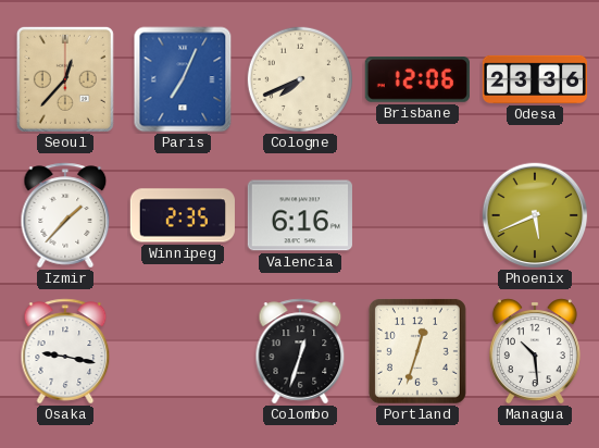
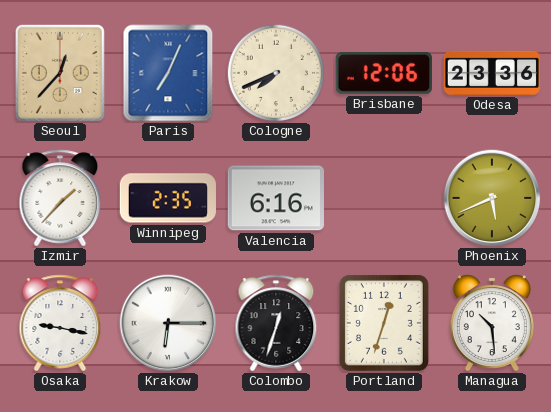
Krakow: none -> 6:15 (168, 323)
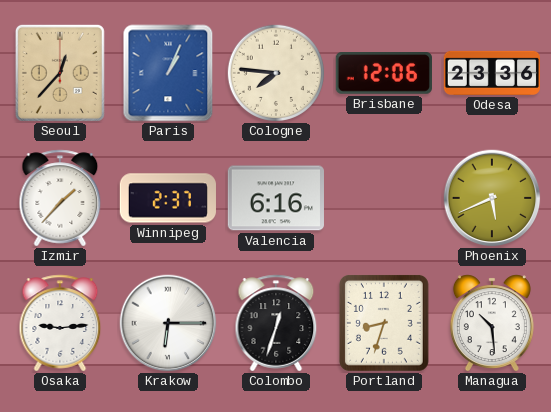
Paris: 7:04 -> 1:04 (168, 73)
Cologne: 7:41 -> 7:46 (276, 73)
Winnipeg: 2:35 -> 2:37 (168, 198)
Osaka: 9:17 -> 9:14 (60, 323)
Portland: 12:33 -> 8:33 (384, 323)
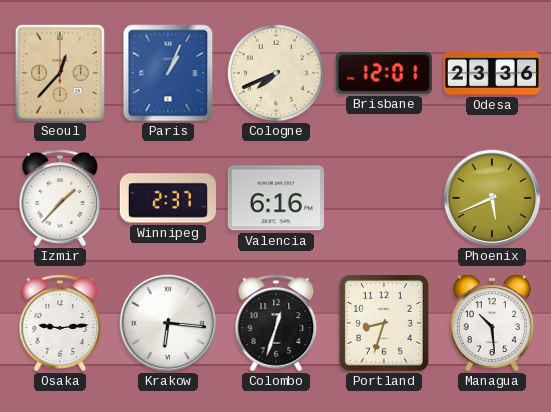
Cologne: 7:46 -> 7:41 (276, 73)
Brisbane: 12:06 -> 12:01 (384, 74)
Krakow: 6:15 -> 6:16 (168, 323)
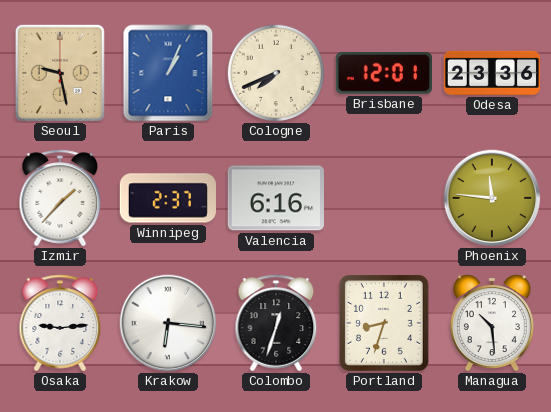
Seoul: 12:37 -> 9:28 (60, 73)
Phoenix: 5:41 -> 11:46 (492, 198)
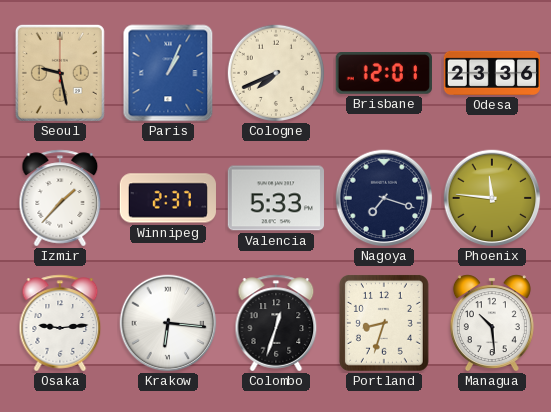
Valencia: 6:16 -> 5:33 (276, 198)
Nagoya: none -> 7:18 (384, 198)
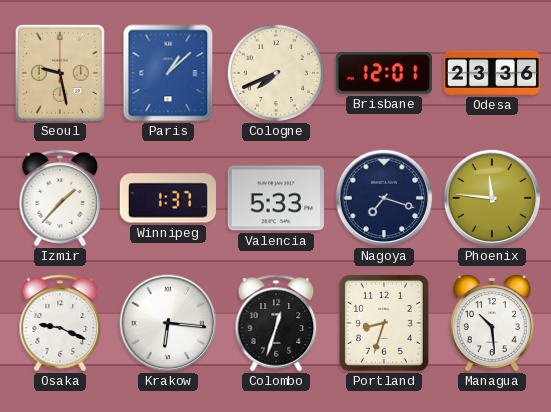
Paris: 1:04 -> 1:08 (168, 73)
Winnipeg: 2:37 -> 1:37 (168, 198)
Osaka: 9:14 -> 9:19 (60, 323)
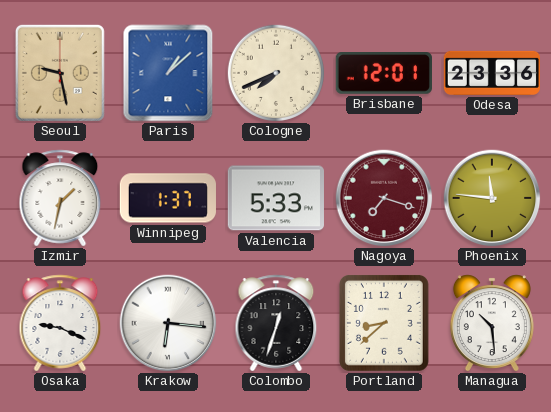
Izmir: 1:37 -> 1:32 (60, 198)
Nagoya dial: navy -> burgundy (384, 198)
Portland: 8:33 -> 8:38 (384, 323)
